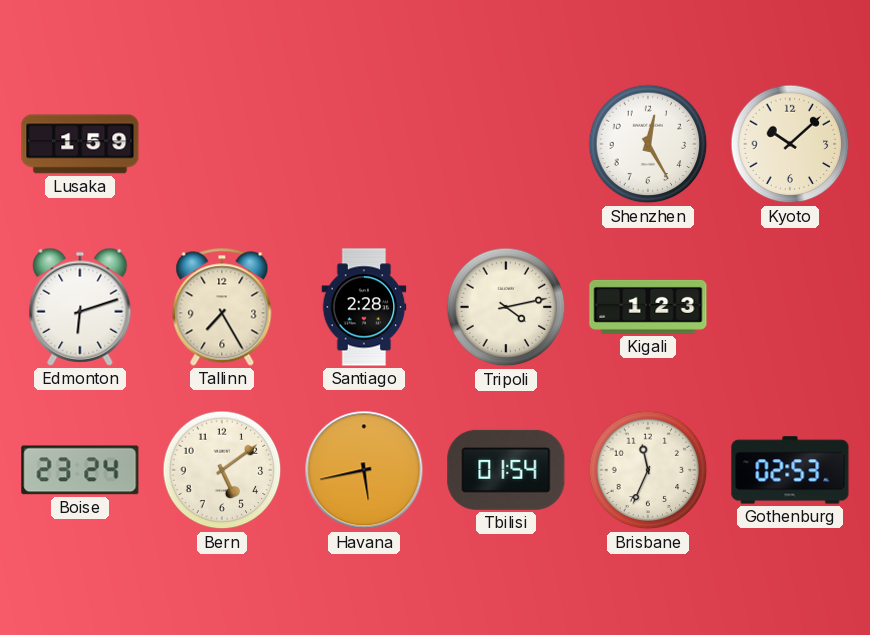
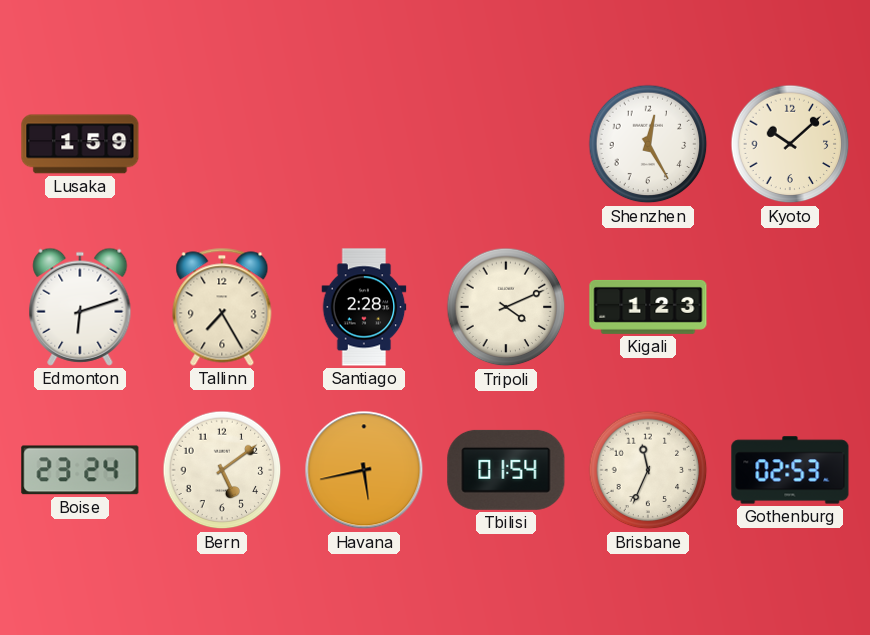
Tripoli: 4:13 -> 4:11 (506, 307)
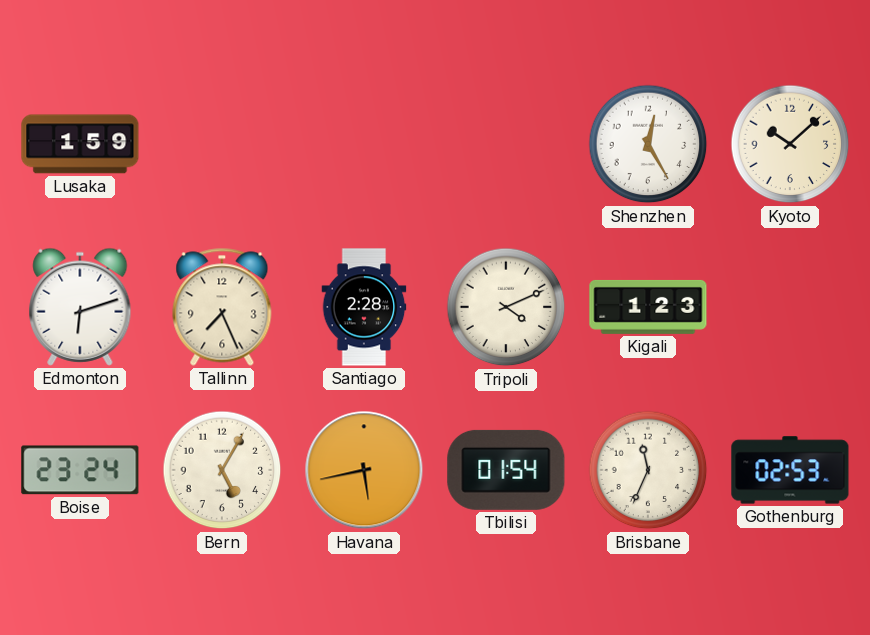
Tallinn: 7:25 -> 7:26 (222, 307)
Bern: 5:09 -> 5:05 (222, 470)
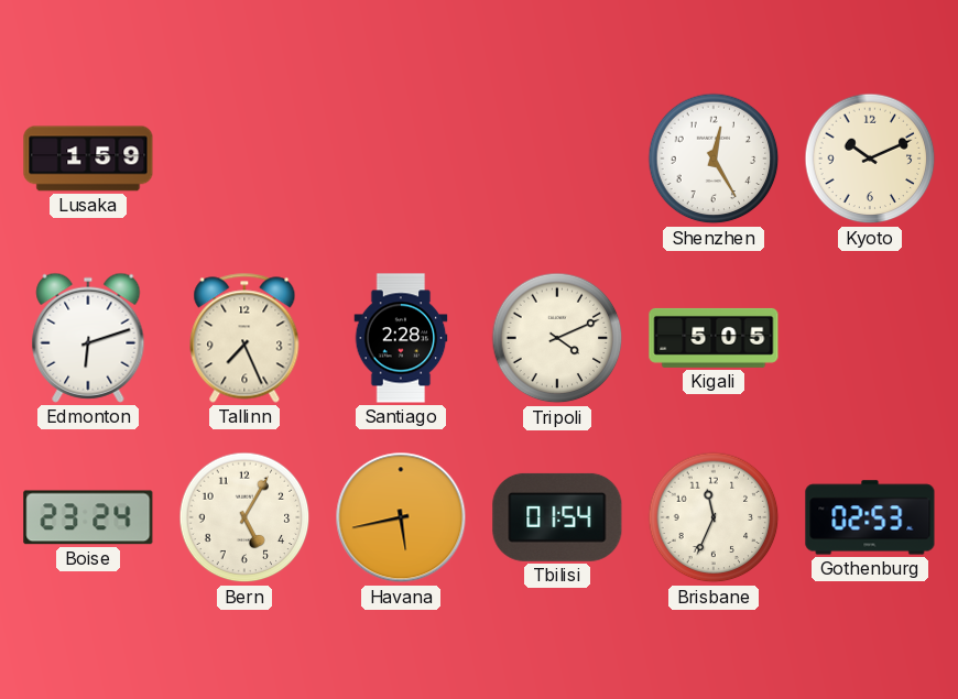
Kyoto: 10:08 -> 10:11 (870, 159)
Kigali: 1:23 -> 5:05 (714, 338)
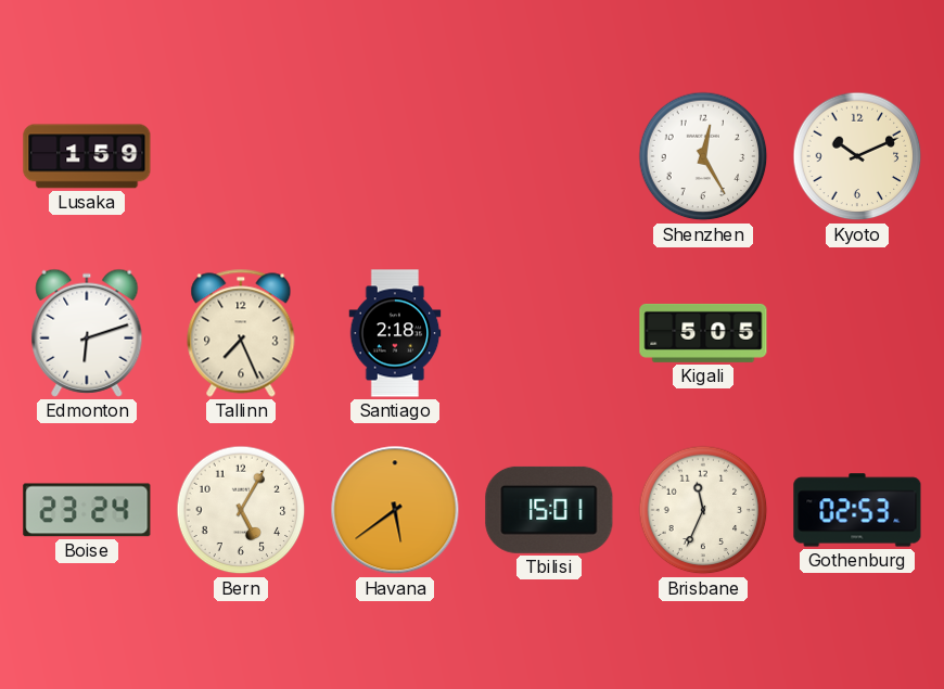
Santiago: 2:28 -> 2:18 (395, 333)
Tripoli: 4:11 -> none (557, 338)
Havana: 5:43 -> 5:39 (395, 510)
Tbilisi: 01:54 -> 15:01 (549, 510)
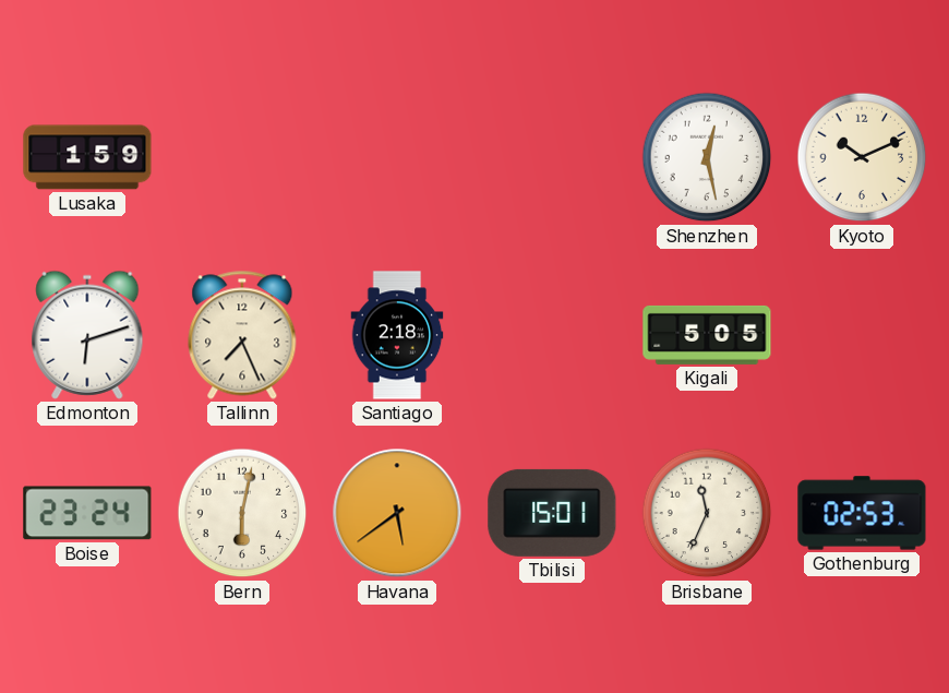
Shenzhen: 12:25 -> 12:28 (707, 157)
Bern: 5:05 -> 6:02 (242, 513)
